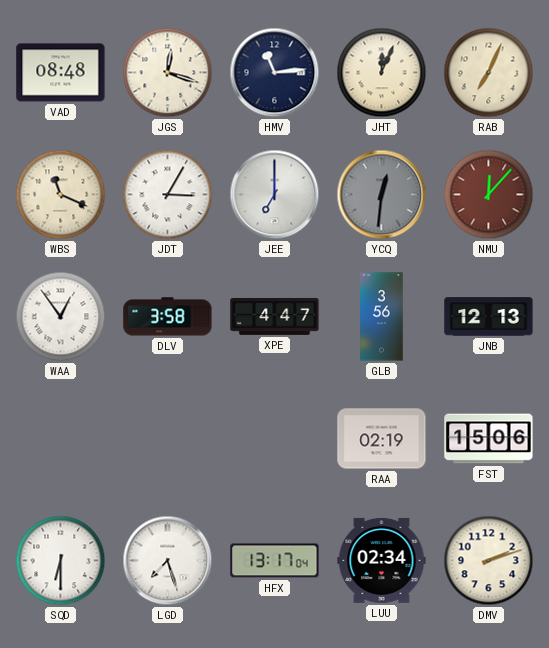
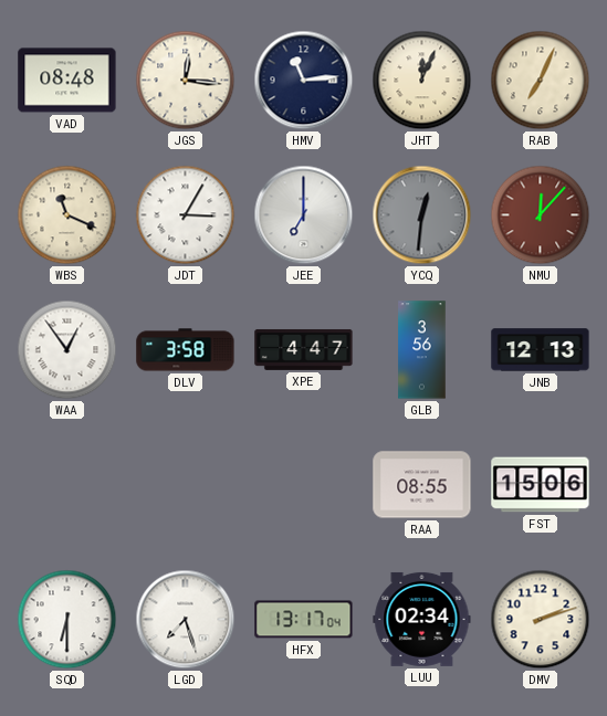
JGS: 12:18 -> 12:16 (186, 81)
RAA: 02:19 -> 08:55 (422, 485)
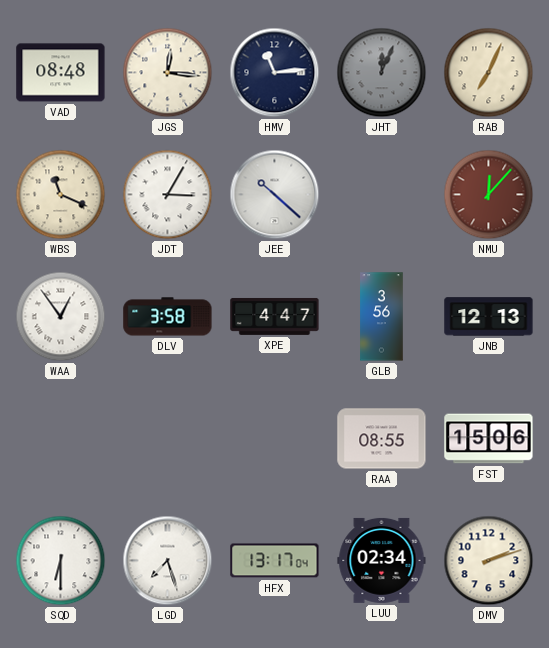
JHT dial: cream -> grey (382, 73)
JEE: 7:00 -> 10:22 (275, 195)
YCQ: 12:31 -> none (422, 215)
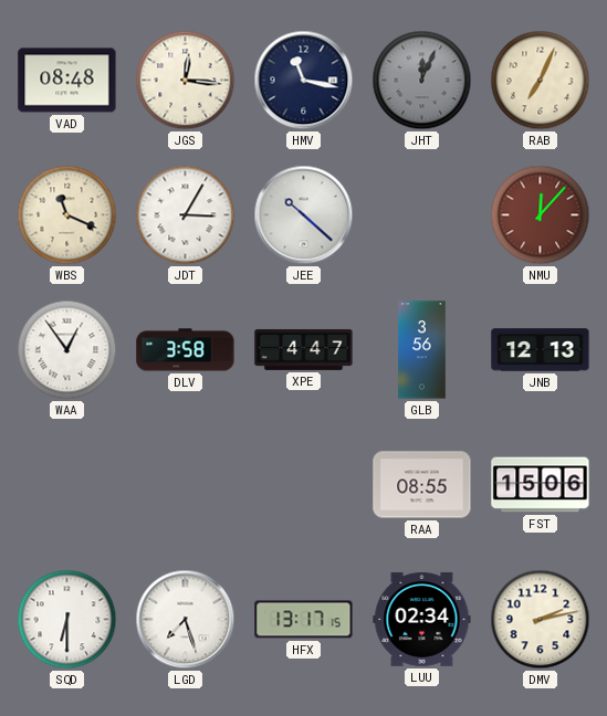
HMV: 11:14 -> 11:17 (304, 81)
HFX: 13:17:04 -> 13:17:15 (304, 620)
DMV: 2:12 -> 2:13 (541, 620)
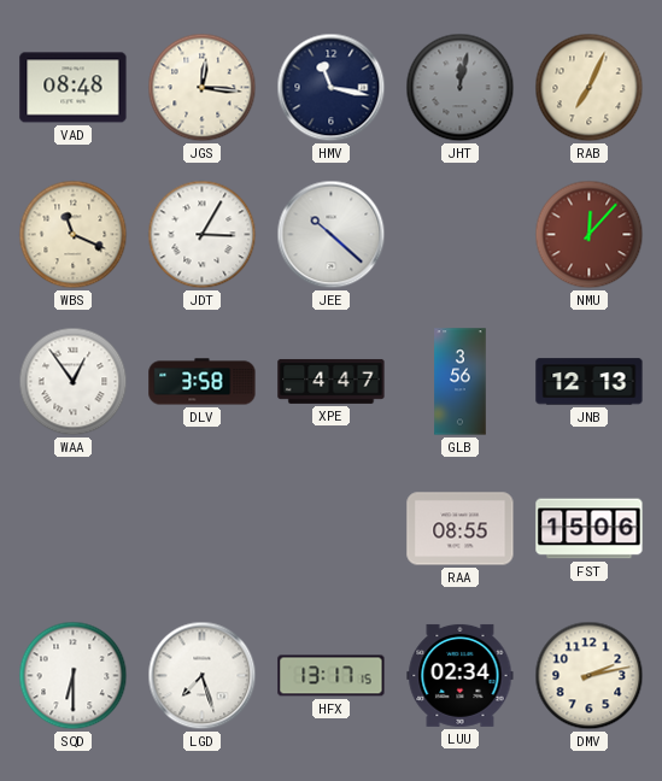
JHT: 12:04 -> 12:02 (461, 88)
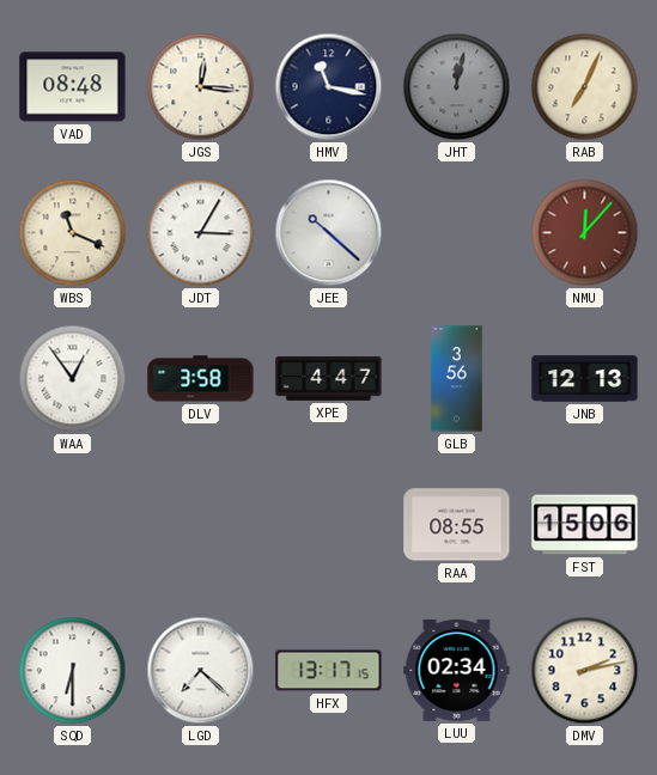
LGD: 7:27 -> 7:22 (201, 671)
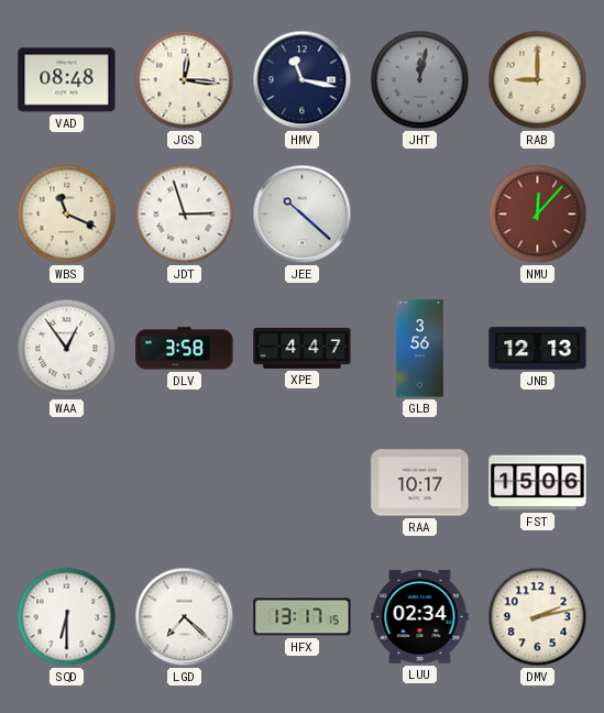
RAB: 7:04 -> 9:00 (538, 80)
JDT: 3:05 -> 2:57 (185, 215)
RAA: 08:55 -> 10:17 (420, 483)
